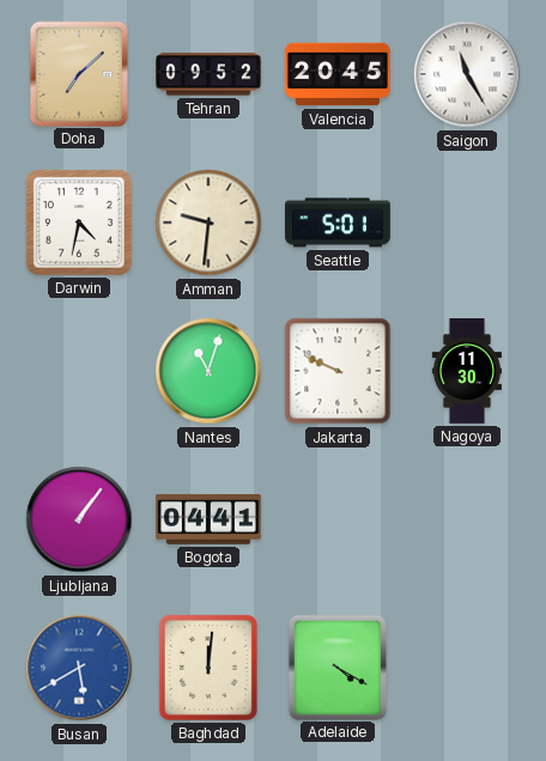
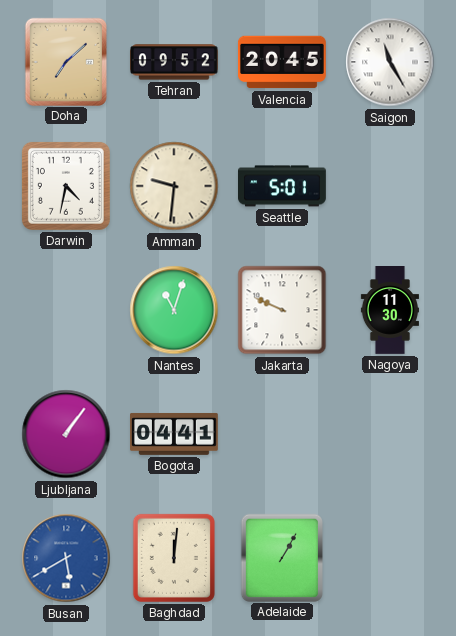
Adelaide: 4:20 -> 1:05 (282, 557)
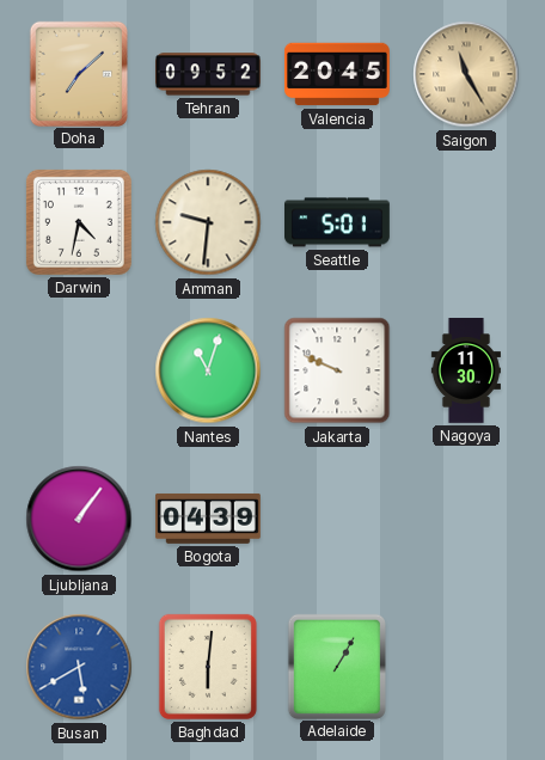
Saigon dial: white -> champagne (466, 74)
Bogota: 04:41 -> 04:39 (209, 519)
Baghdad: 12:01 -> 6:01 (208, 667)
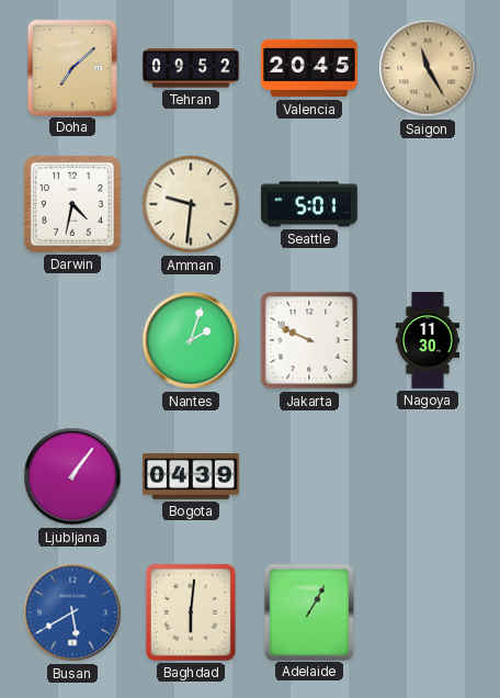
Nantes: 11:03 -> 2:03 (191, 340)
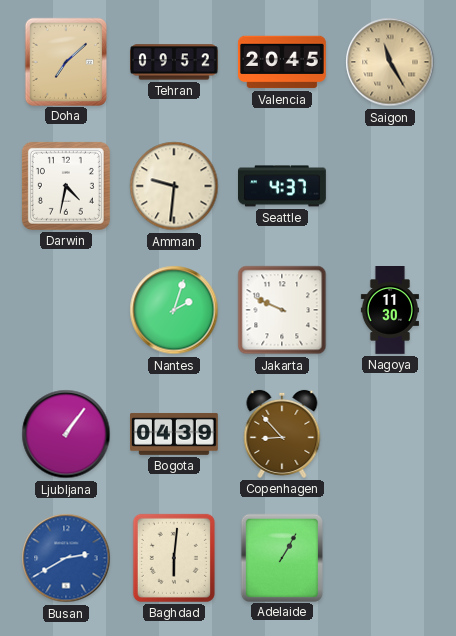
Seattle: 5:01 -> 4:37 (283, 186)
Copenhagen: none -> 8:53 (282, 434)
Busan: 5:40 -> 2:40 (66, 558)
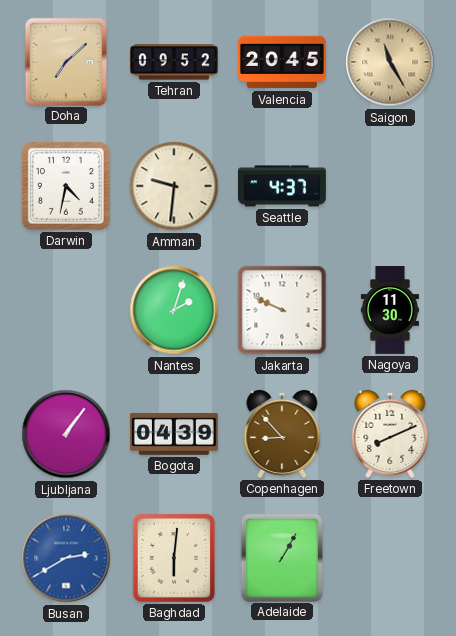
Freetown: none -> 8:11 (390, 434)
